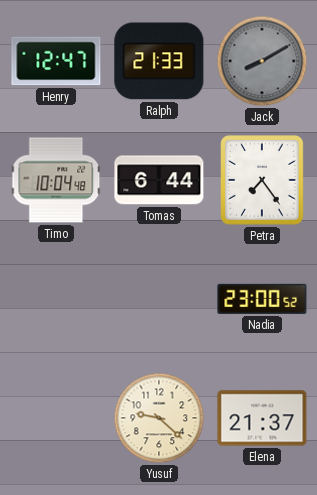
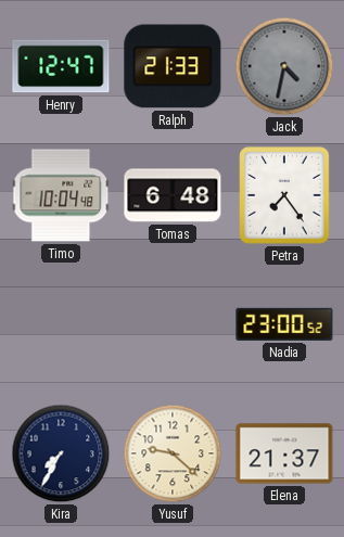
Jack: 8:10 -> 4:32 (284, 66)
Tomas: 6:44 -> 6:48 (173, 195)
Kira: none -> 7:35 (61, 453)
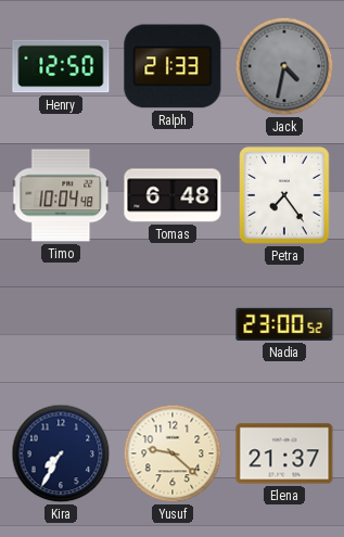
Henry: 12:47 -> 12:50 (61, 66)
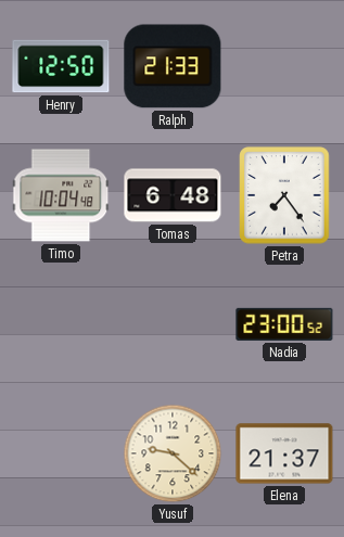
Jack: 4:32 -> none (284, 66)
Kira: 7:35 -> none (61, 453)
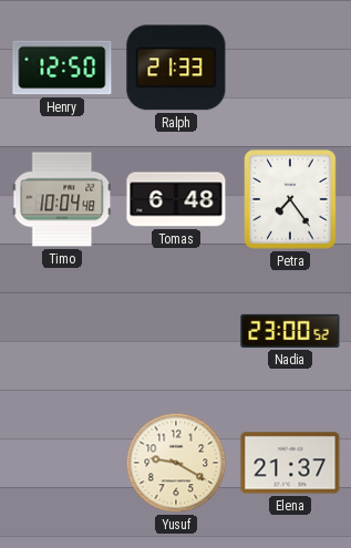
Yusuf: 9:22 -> 9:20 (176, 463)
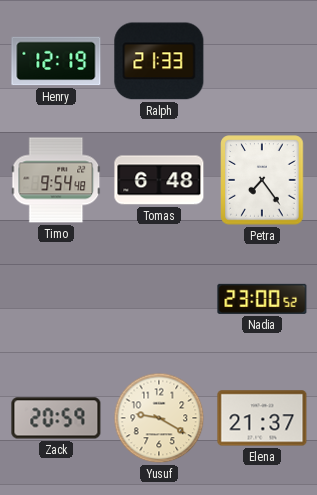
Henry: 12:50 -> 12:19 (56, 61)
Timo: 10:04 -> 9:54 (56, 180)
Zack: none -> 20:59 (56, 418)
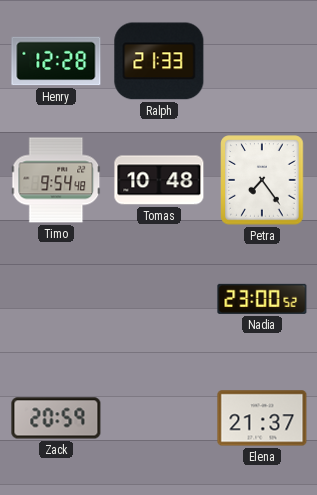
Henry: 12:19 -> 12:28 (56, 61)
Tomas: 6:48 -> 10:48 (159, 180)
Yusuf: 9:20 -> none (159, 418)
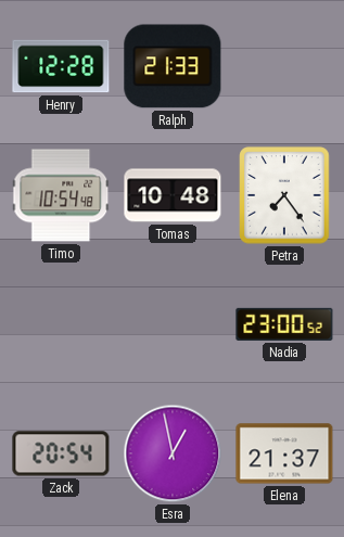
Timo: 9:54 -> 10:54 (61, 195)
Zack: 20:59 -> 20:54 (61, 453)
Esra: none -> 12:58 (173, 453)
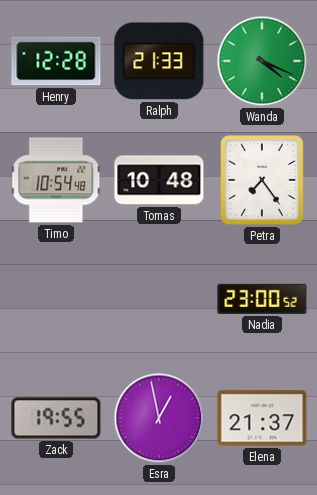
Wanda: none -> 4:19 (262, 61)
Zack: 20:54 -> 19:55 (56, 418)
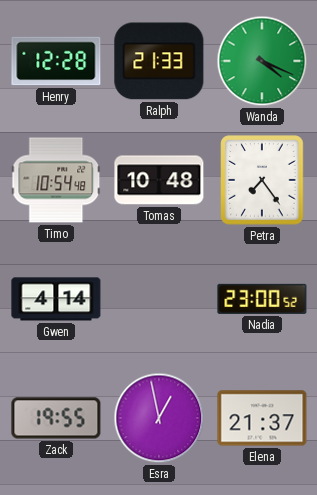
Gwen: none -> 4:14 (56, 299)
